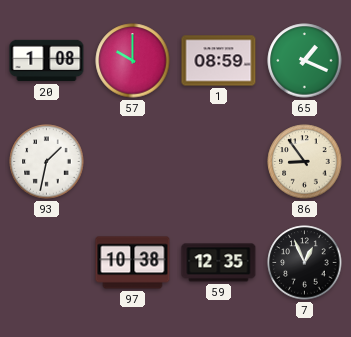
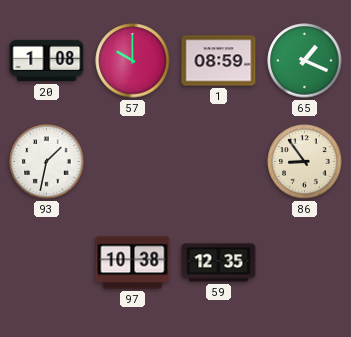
7: 12:56 -> none (305, 263)
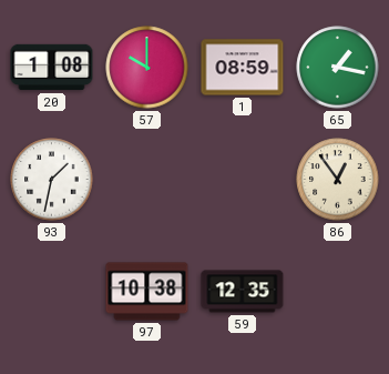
65: 1:19 -> 1:17 (338, 68)
86: 8:54 -> 12:54 (338, 180)
